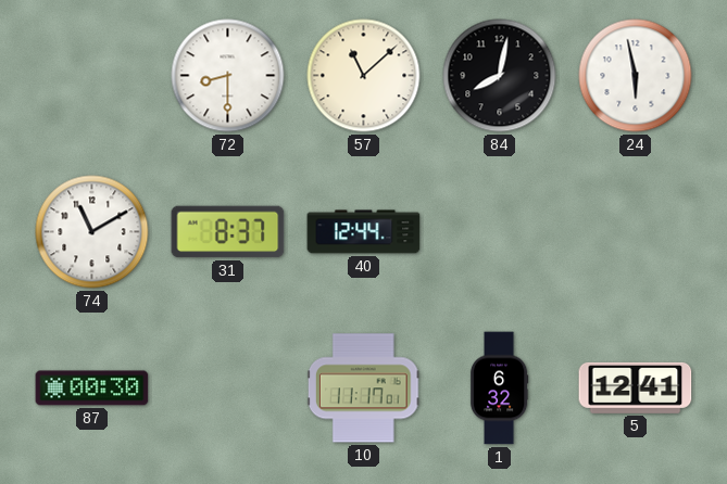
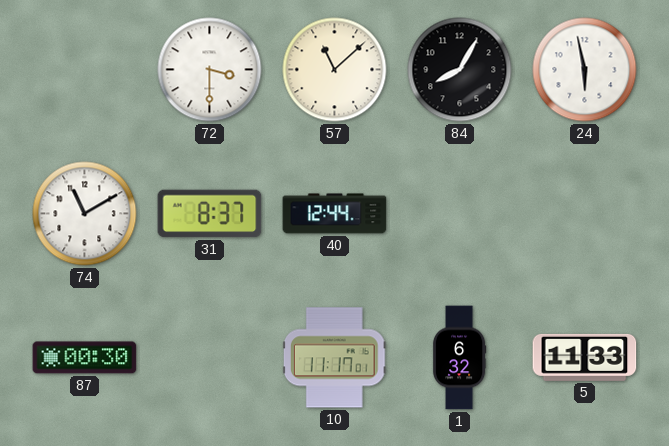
72: 8:30 -> 3:30 (210, 70)
84: 8:02 -> 8:05 (460, 70)
5: 12:41 -> 11:33 (585, 357)
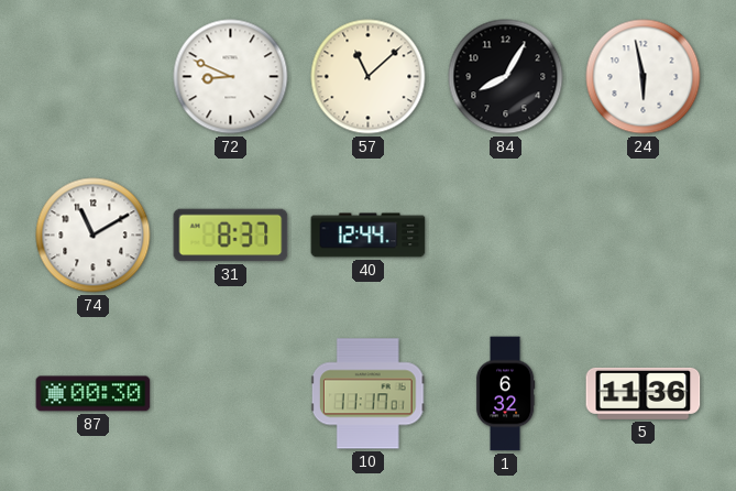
72: 3:30 -> 8:49 (231, 77)
5: 11:33 -> 11:36 (644, 393)
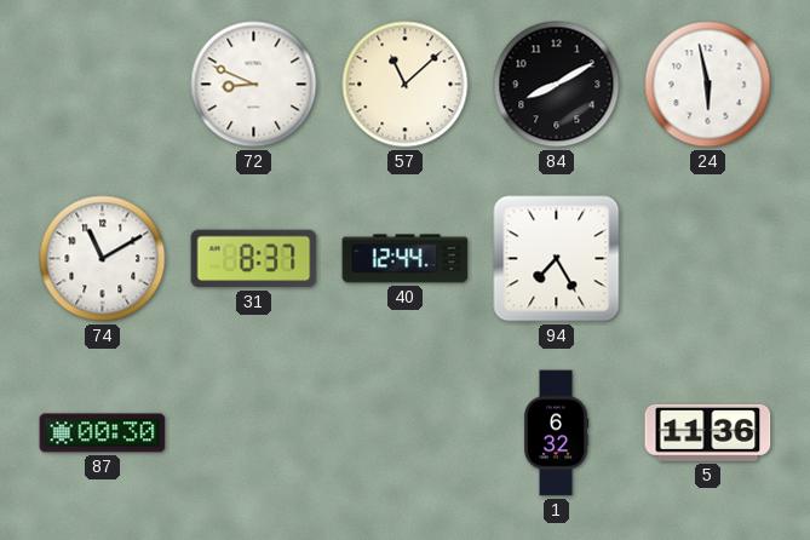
84: 8:05 -> 8:10 (557, 85)
94: none -> 7:25 (557, 259)
10: 11:17 -> none (367, 394)
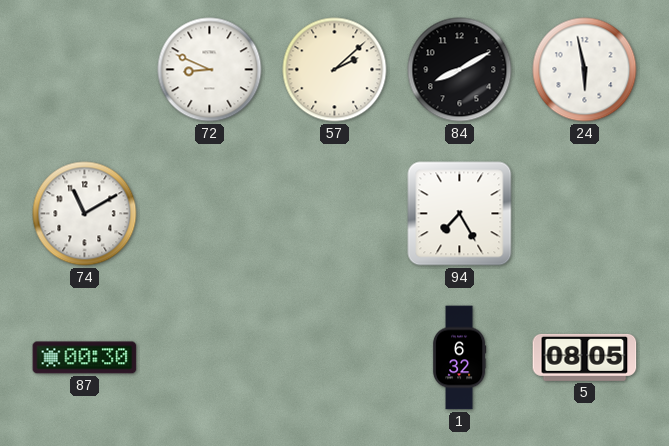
57: 11:08 -> 2:08 (335, 70)
31: 8:37 -> none (254, 259)
40: 12:44 -> none (406, 259)
5: 11:36 -> 08:05 (585, 357)
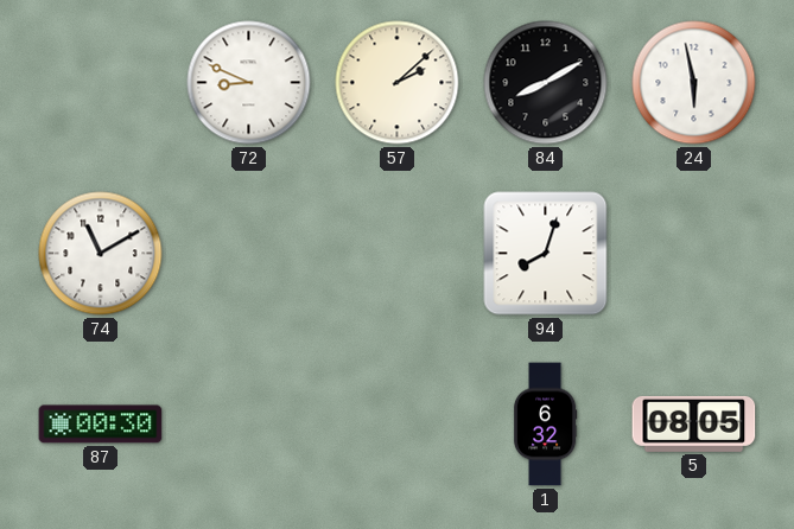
94: 7:25 -> 8:03 (546, 254)
